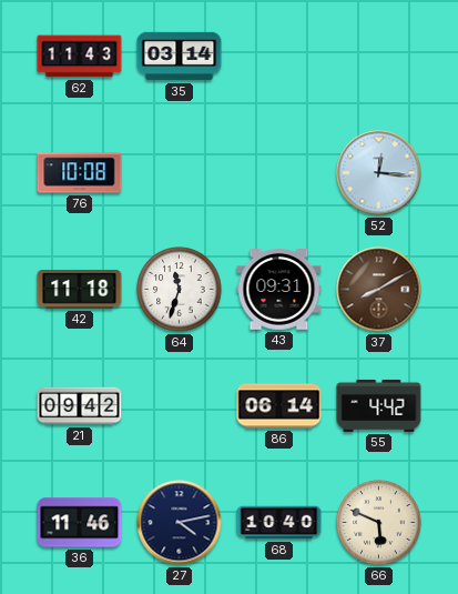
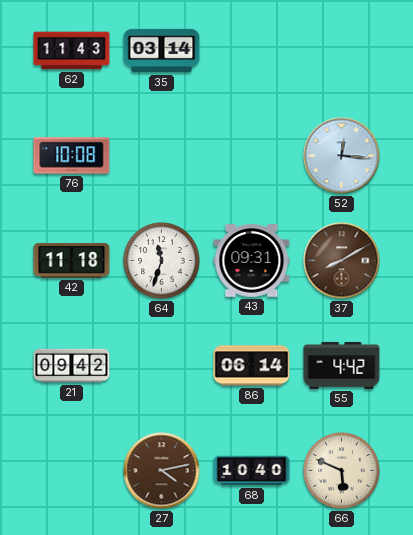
36: 11:46 -> none (80, 523)
27 dial: navy -> brown (162, 471)
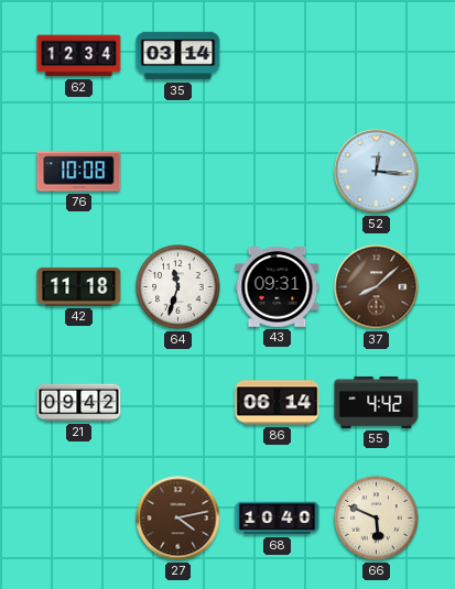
62: 11:43 -> 12:34 (79, 56)
37: 8:10 -> 8:08 (377, 287)
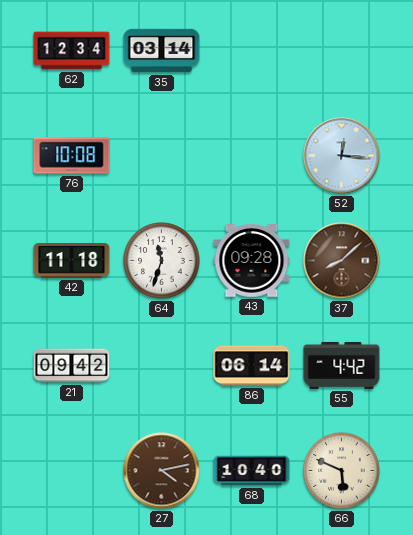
43: 09:31 -> 09:28 (252, 261)
